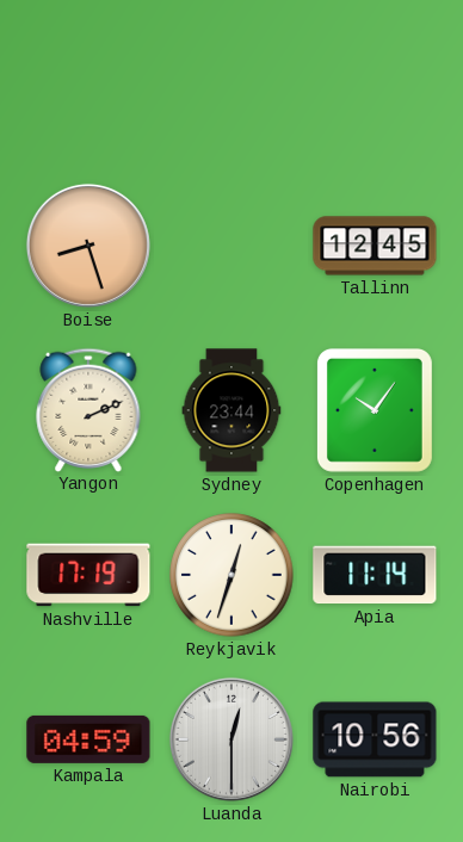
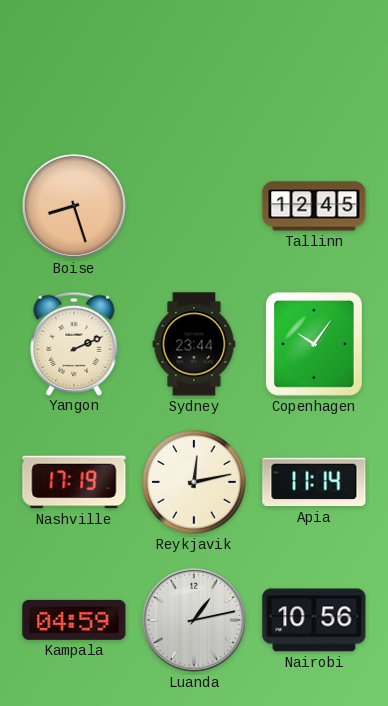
Reykjavik: 12:33 -> 12:13 (194, 482)
Luanda: 12:30 -> 1:13 (194, 620)
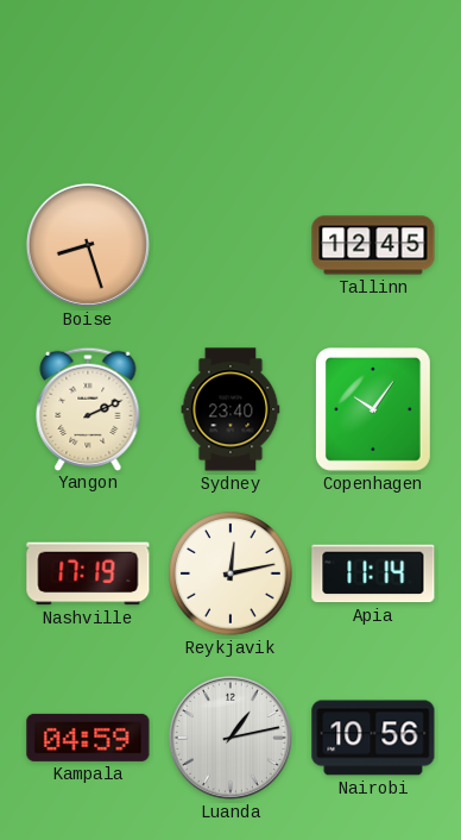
Sydney: 23:44 -> 23:40 (230, 409)
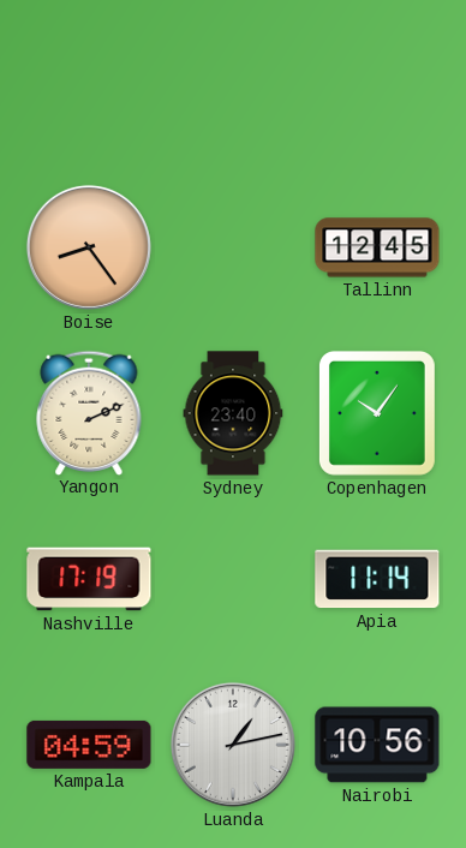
Boise: 8:27 -> 8:24 (89, 247)
Reykjavik: 12:13 -> none (230, 573)
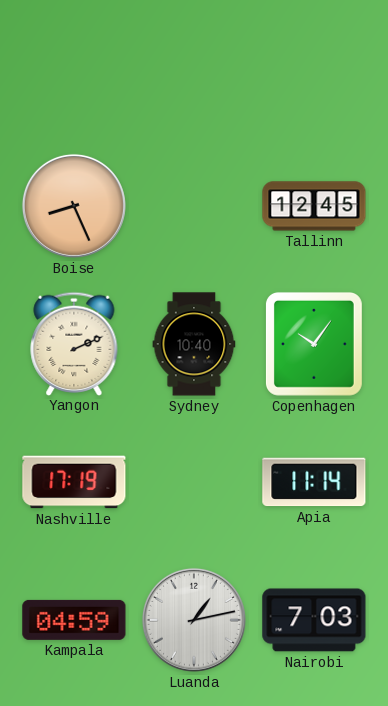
Boise: 8:24 -> 8:26 (74, 206)
Sydney: 23:40 -> 10:40 (194, 344)
Nairobi: 10:56 -> 7:03 (314, 620)
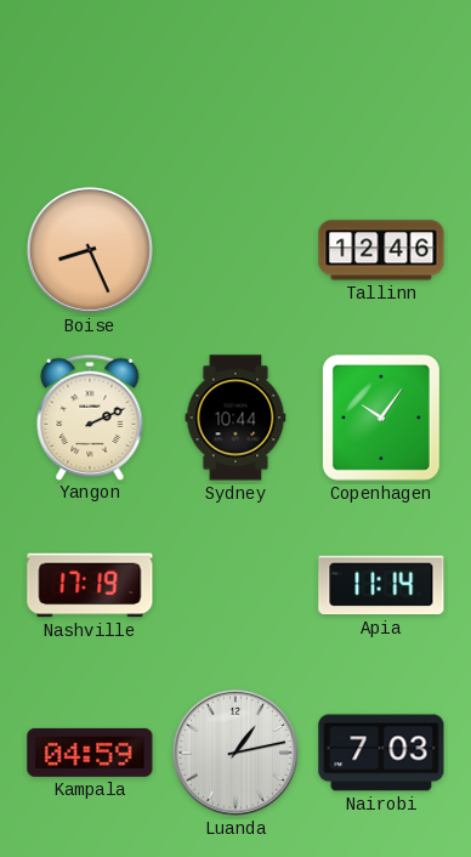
Tallinn: 12:45 -> 12:46 (381, 250)
Sydney: 10:40 -> 10:44 (235, 418)
